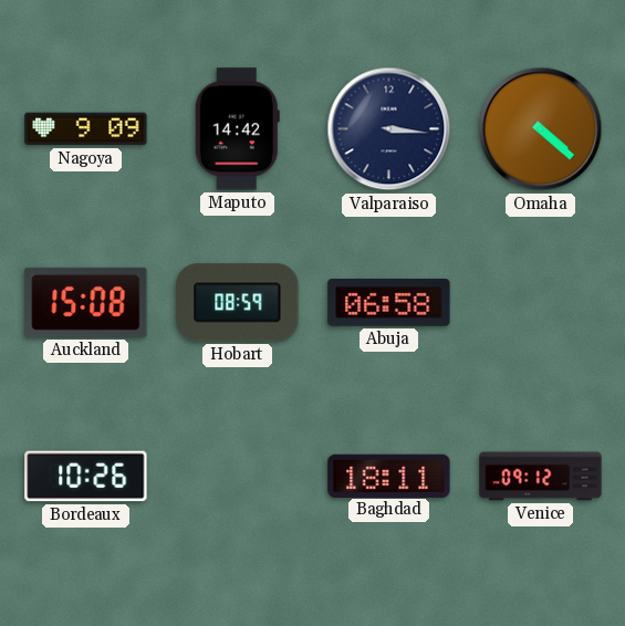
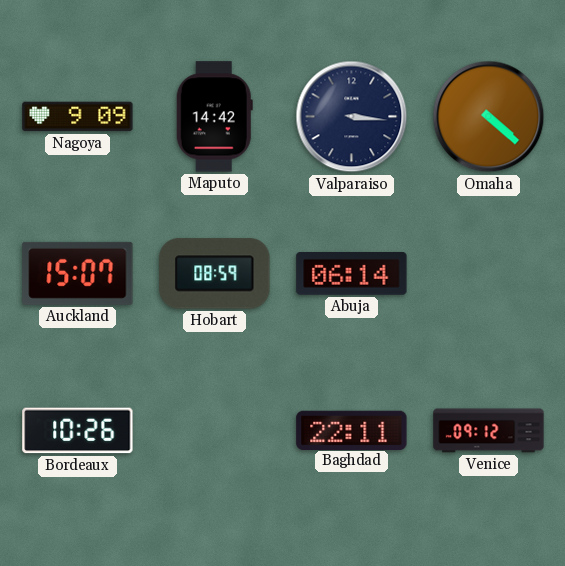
Auckland: 15:08 -> 15:07 (78, 273)
Abuja: 06:58 -> 06:14 (352, 273)
Baghdad: 18:11 -> 22:11 (352, 430)
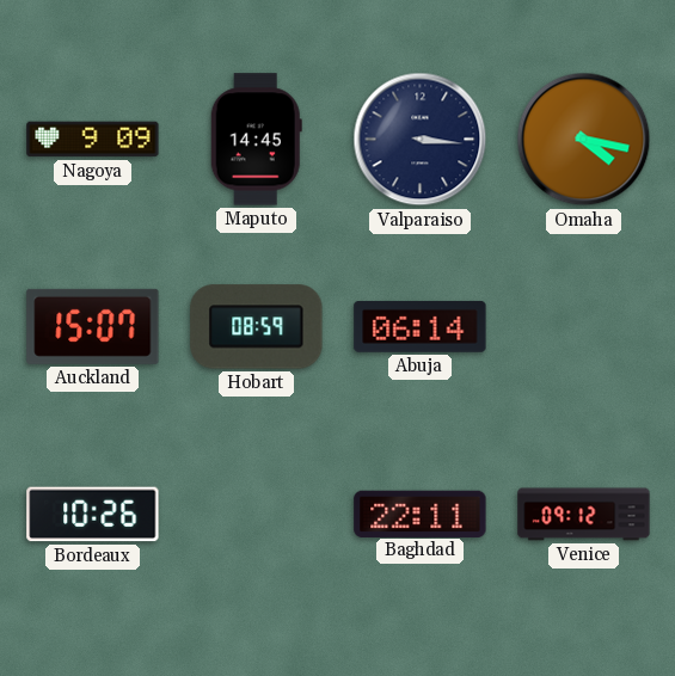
Maputo: 14:42 -> 14:45 (256, 140)
Omaha: 4:22 -> 4:17 (584, 140)
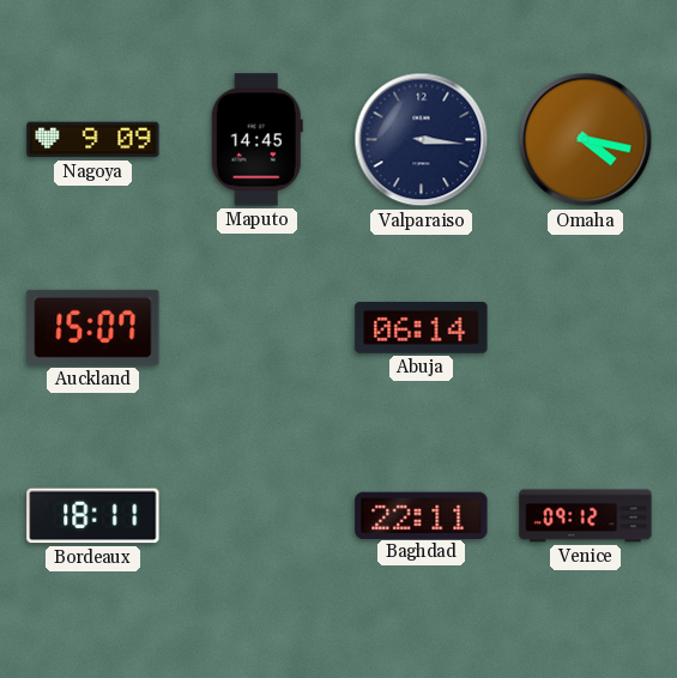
Hobart: 08:59 -> none (257, 327)
Bordeaux: 10:26 -> 18:11 (93, 516)
